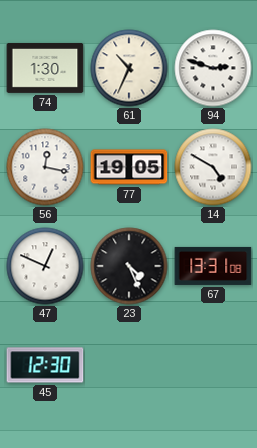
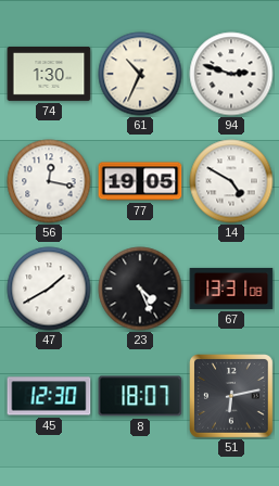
47: 12:49 -> 1:40 (49, 289)
8: none -> 18:07 (140, 396)
51: none -> 6:13 (232, 397)
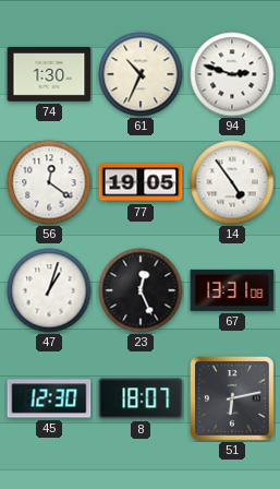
56: 12:17 -> 12:21 (49, 182)
14: 4:50 -> 4:54 (232, 182)
47: 1:40 -> 1:03 (49, 290)
23: 4:26 -> 12:26 (141, 290)
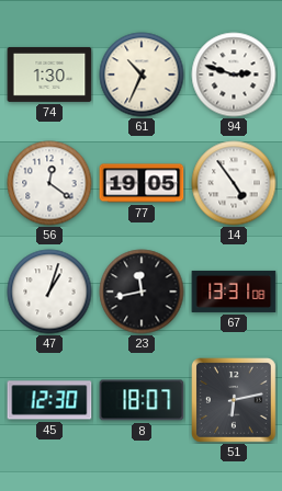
23: 12:26 -> 11:43 (142, 292)
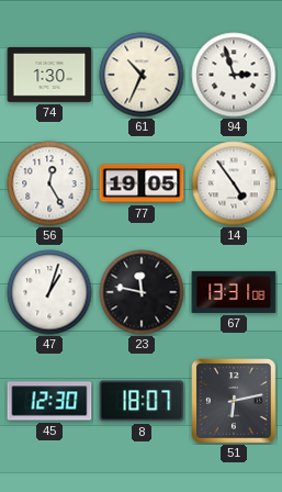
94: 2:48 -> 2:57 (234, 75)
56: 12:21 -> 12:25 (49, 183)
23: 11:43 -> 11:47 (142, 292)
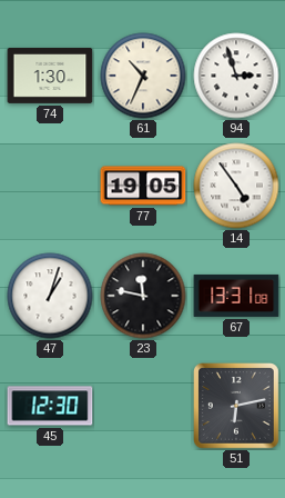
56: 12:25 -> none (49, 183)
8: 18:07 -> none (142, 401)
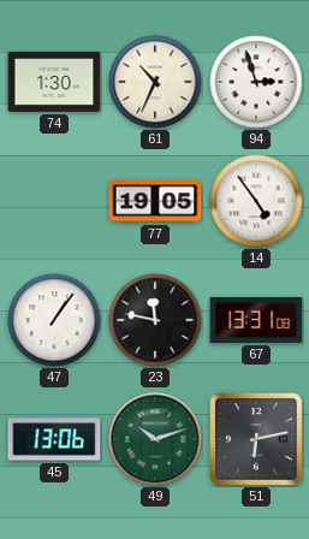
47: 1:03 -> 1:06 (54, 320)
45: 12:30 -> 13:06 (54, 439)
49: none -> 10:12 (155, 439)
